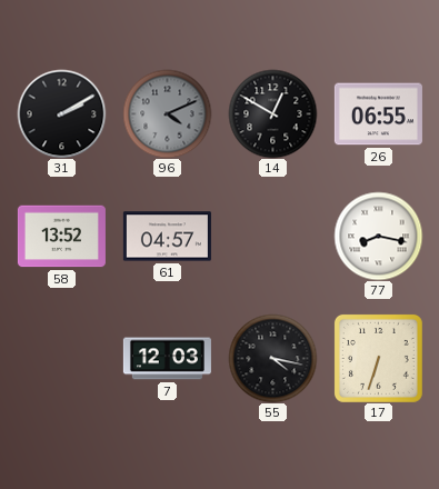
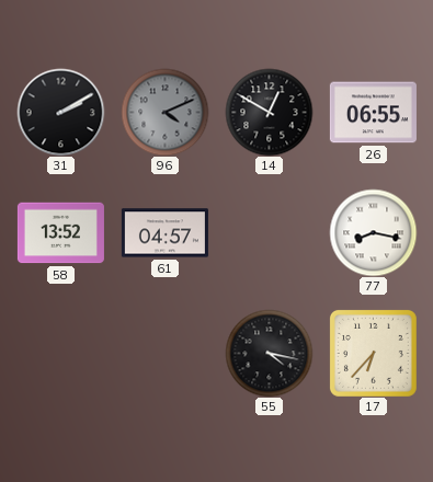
7: 12:03 -> none (167, 359)
17: 6:33 -> 6:37 (373, 353)
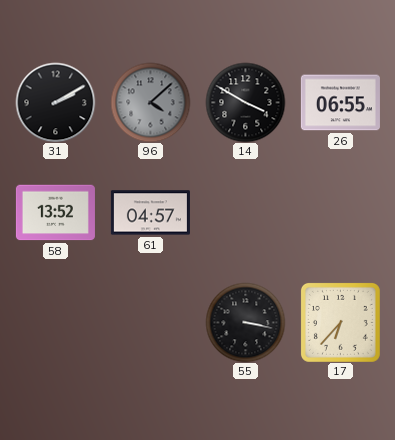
96: 4:11 -> 4:08 (150, 102)
14: 12:50 -> 3:50 (245, 102)
77: 8:17 -> none (373, 232)
55: 4:17 -> 3:17 (245, 322)
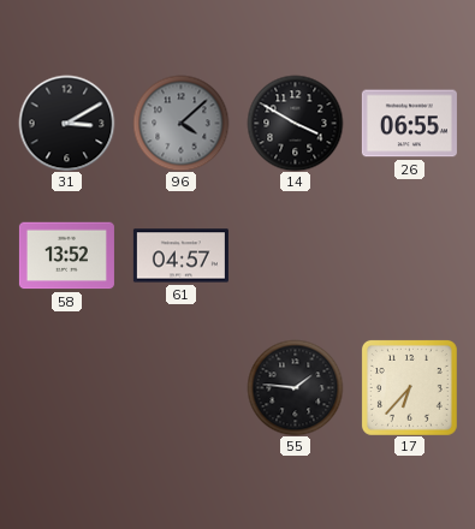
31: 2:10 -> 3:10 (66, 123)
55: 3:17 -> 1:46 (295, 387)
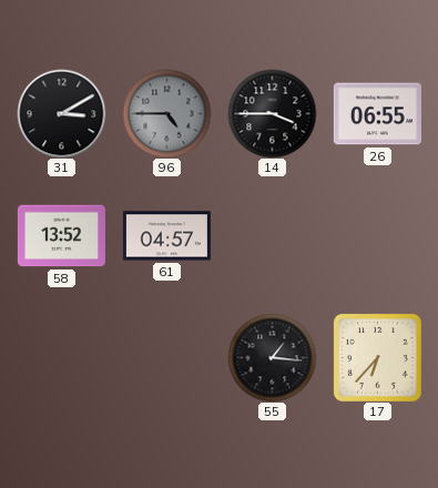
96: 4:08 -> 4:45 (166, 113)
14: 3:50 -> 3:45 (272, 113)
55: 1:46 -> 1:16 (272, 357)
